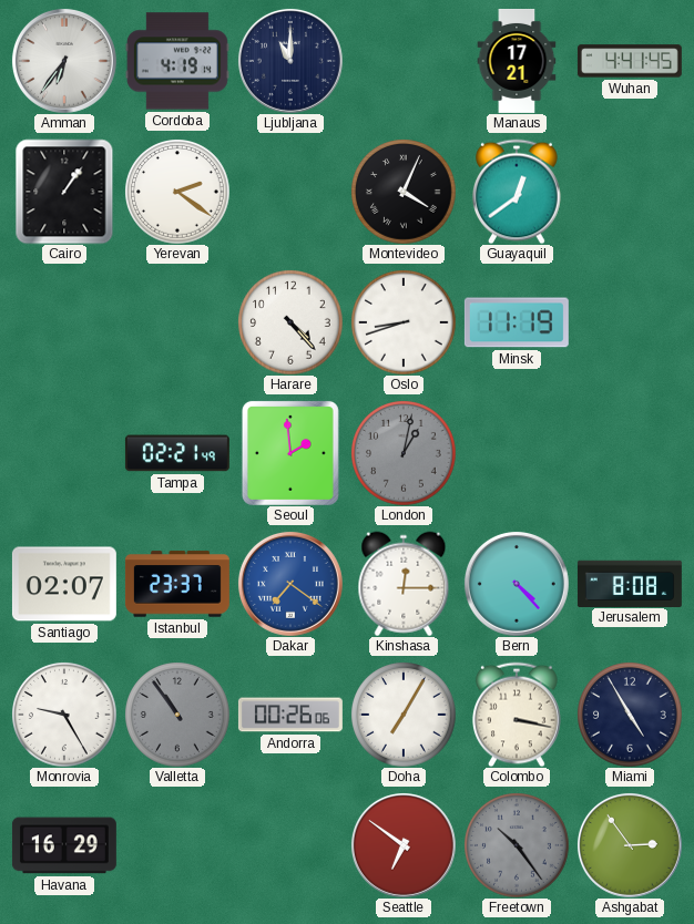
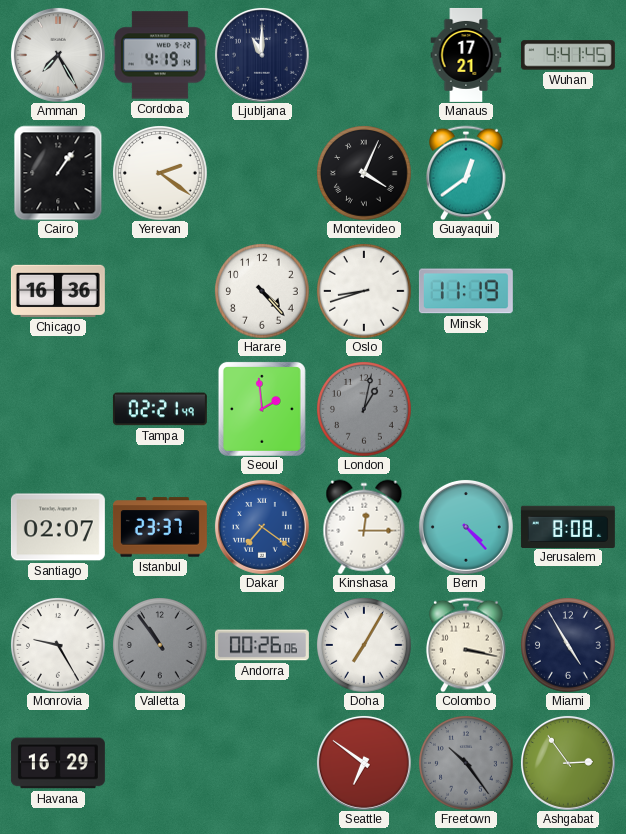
Amman: 6:36 -> 7:25 (58, 55)
Chicago: none -> 16:36 (58, 291)
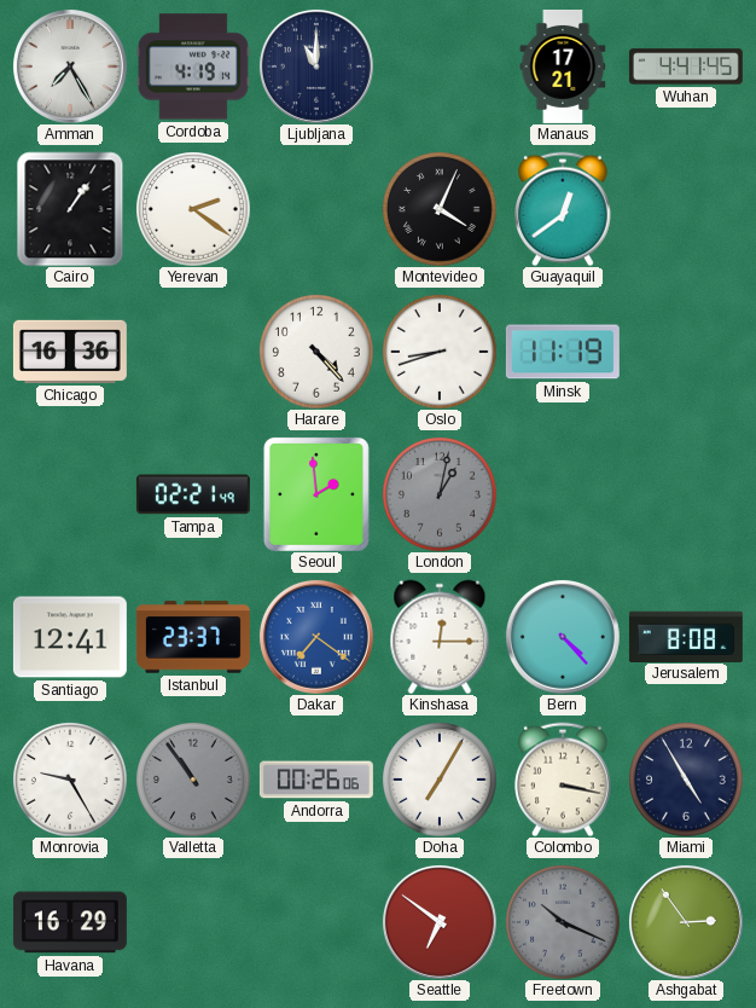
Santiago: 02:07 -> 12:41 (70, 637)
Freetown: 10:24 -> 10:19 (563, 922)
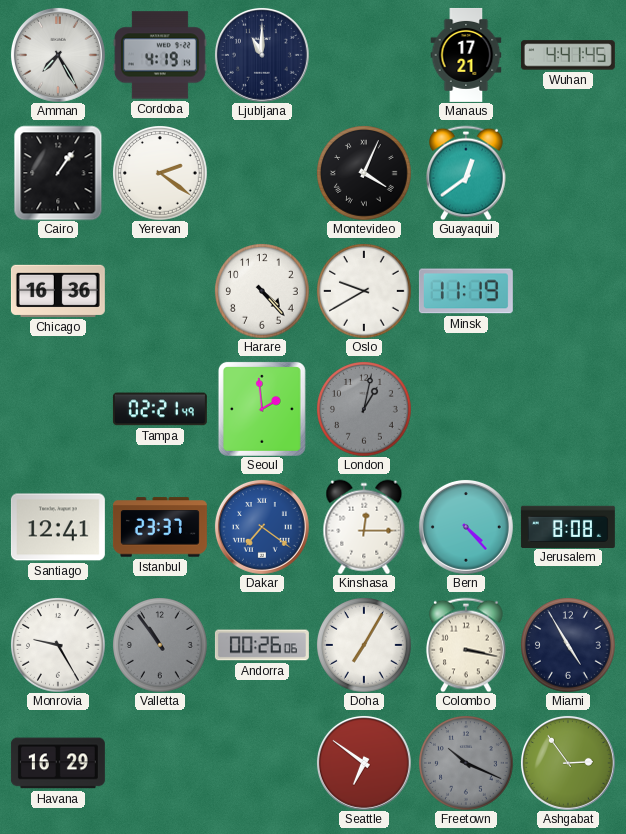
Oslo: 8:42 -> 9:40 (364, 291)
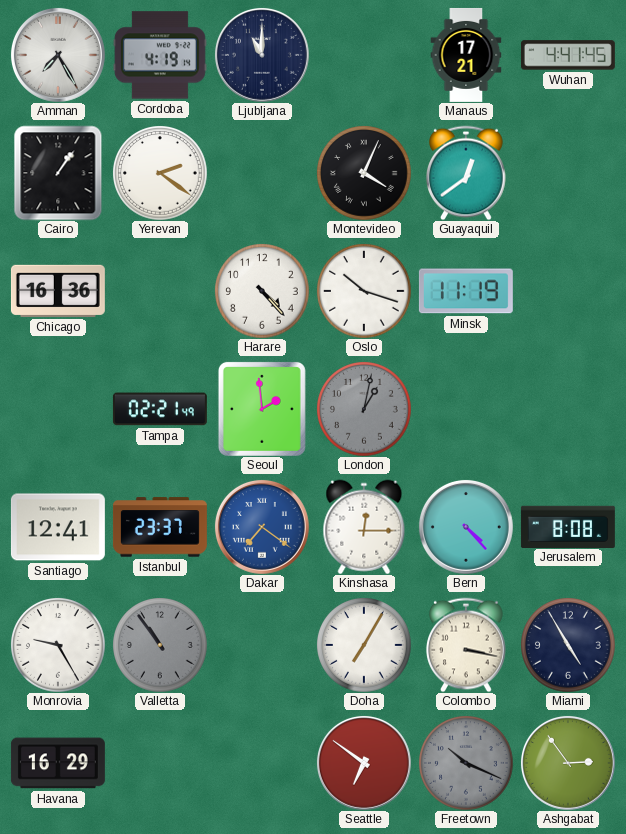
Oslo: 9:40 -> 10:18 (364, 291)
Andorra: 00:26 -> none (262, 645)
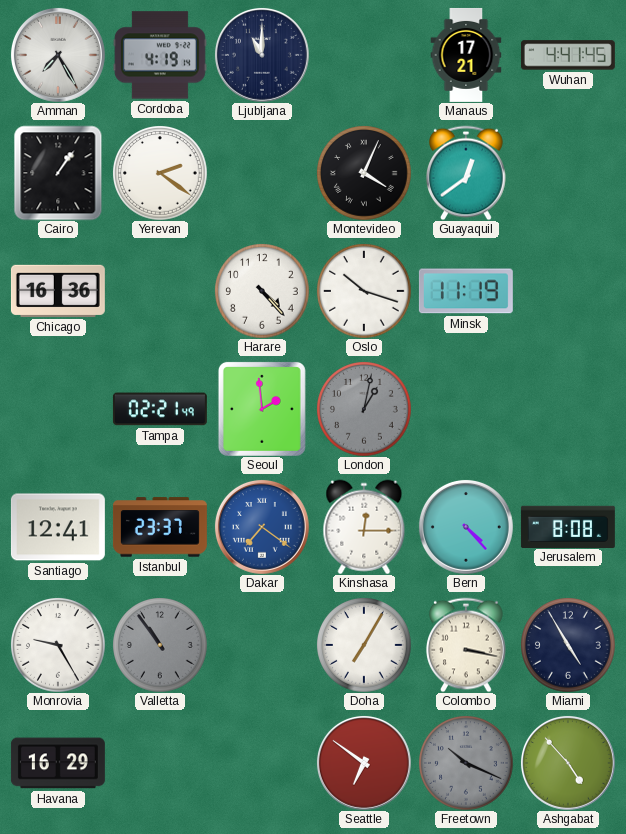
Ashgabat: 2:54 -> 4:53 (568, 763)
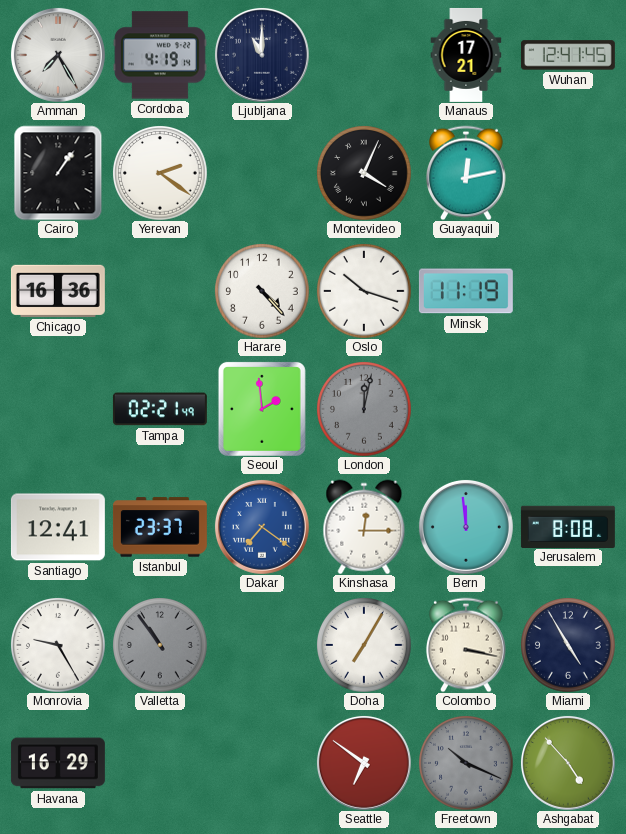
Wuhan: 4:41 -> 12:41 (568, 55)
Guayaquil: 12:39 -> 12:13 (467, 173)
London: 1:02 -> 12:02 (364, 409)
Bern: 4:23 -> 11:59 (466, 527)
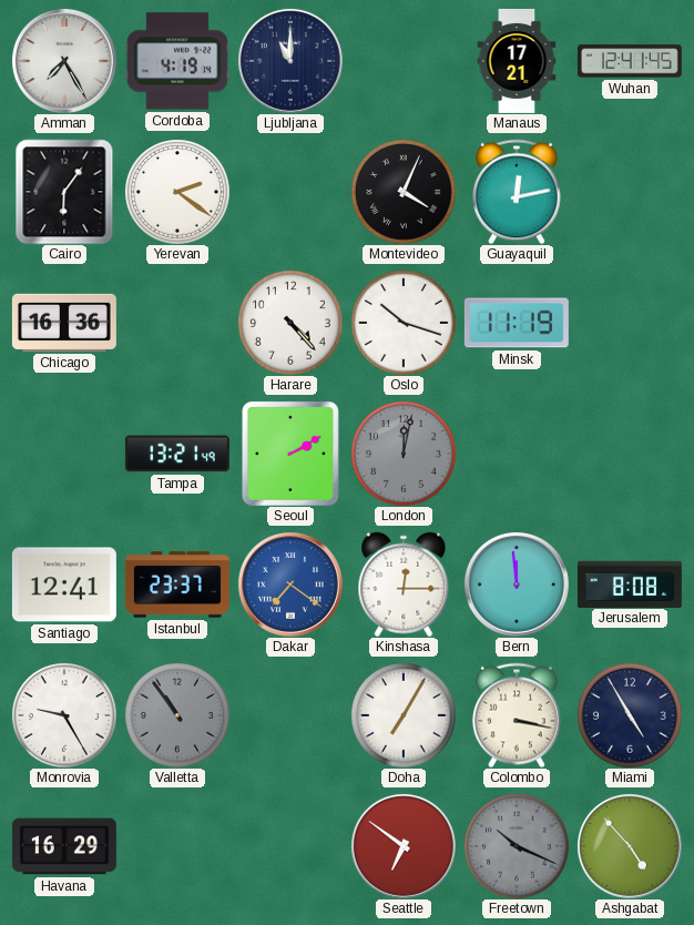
Cairo: 1:06 -> 6:06 (64, 192)
Tampa: 02:21 -> 13:21 (177, 454)
Seoul: 1:59 -> 2:10 (290, 454)
